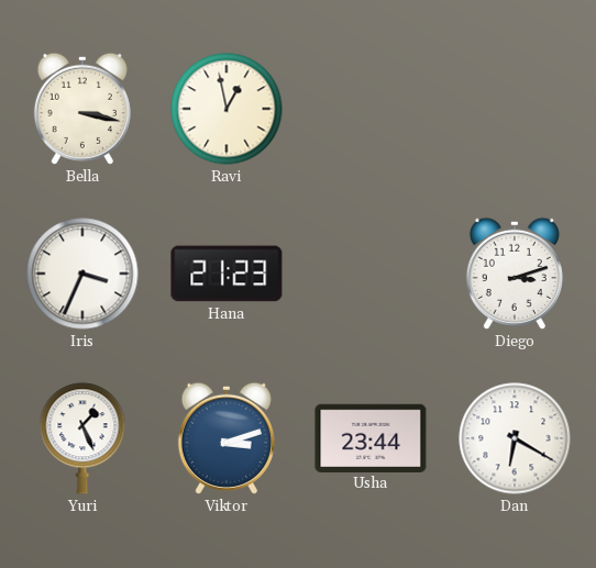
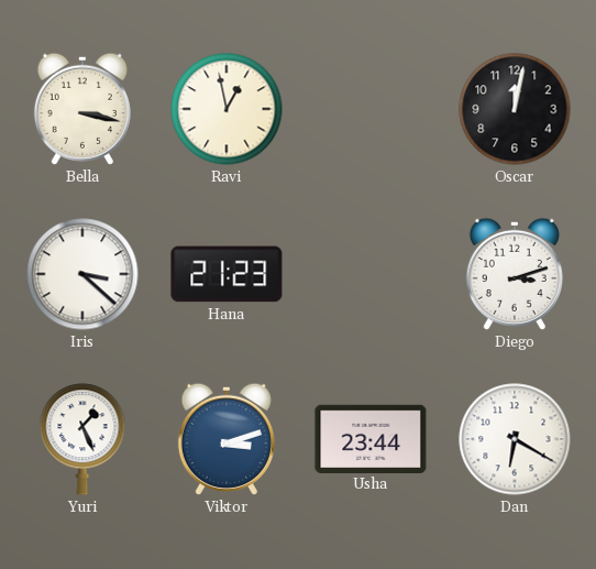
Oscar: none -> 12:02 (515, 109)
Iris: 3:34 -> 3:22 (82, 274)
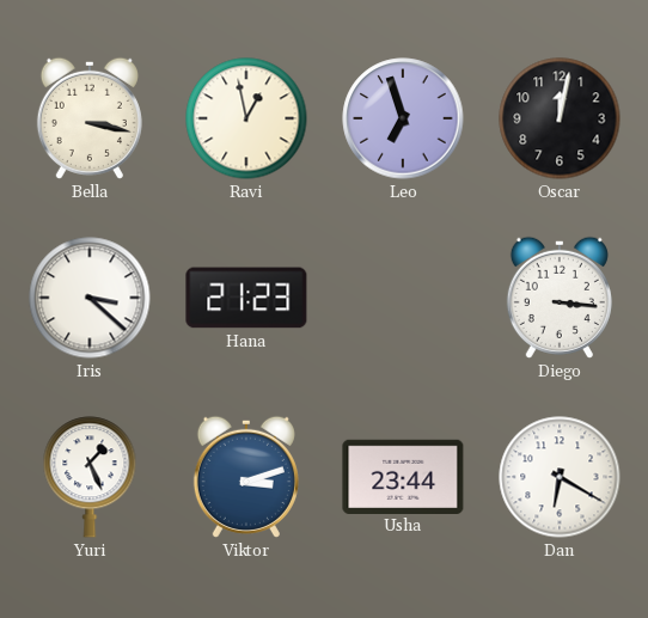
Leo: none -> 6:57 (403, 118)
Diego: 3:12 -> 3:16 (560, 298)
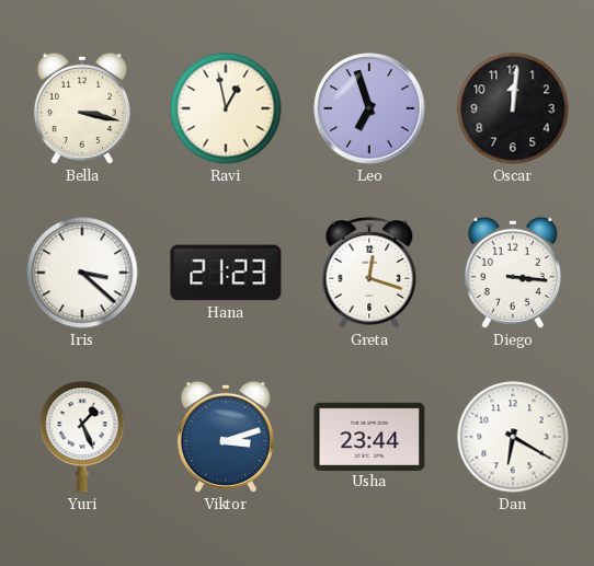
Oscar: 12:02 -> 12:01 (513, 108)
Greta: none -> 12:18 (369, 273)
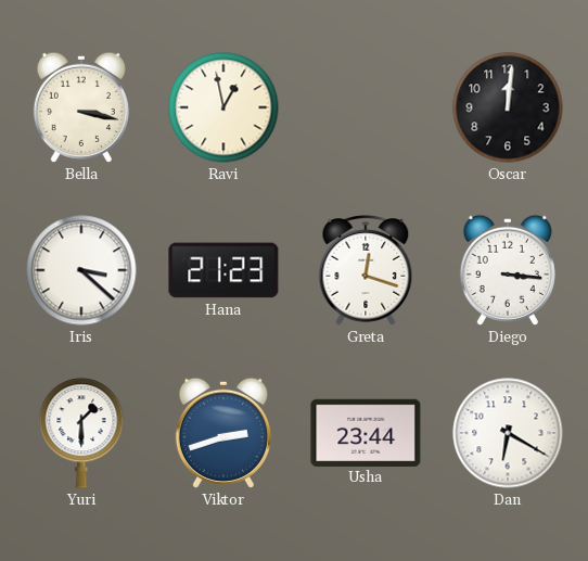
Leo: 6:57 -> none (369, 108)
Yuri: 1:26 -> 1:30 (81, 433)
Viktor: 3:12 -> 2:42 (223, 433)
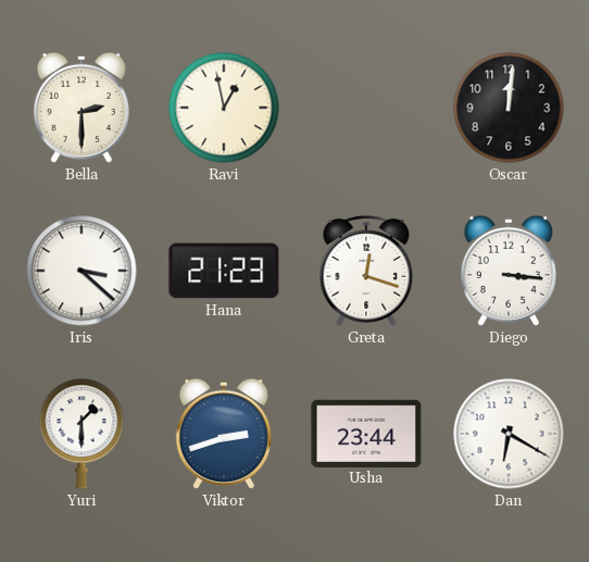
Bella: 3:17 -> 2:30 (82, 108)
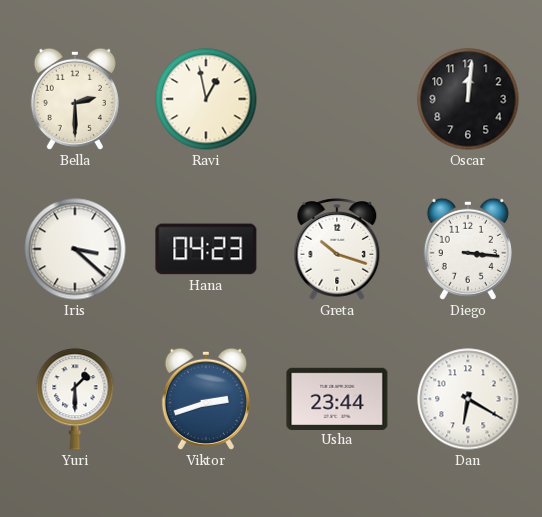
Hana: 21:23 -> 04:23 (206, 249)
Greta: 12:18 -> 10:18 (337, 249)
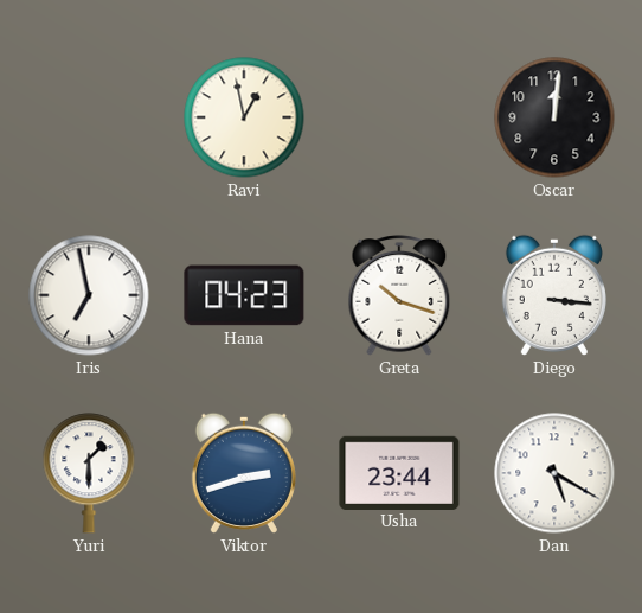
Bella: 2:30 -> none (75, 99)
Iris: 3:22 -> 6:58 (89, 295)
Dan: 6:20 -> 5:20 (554, 473)
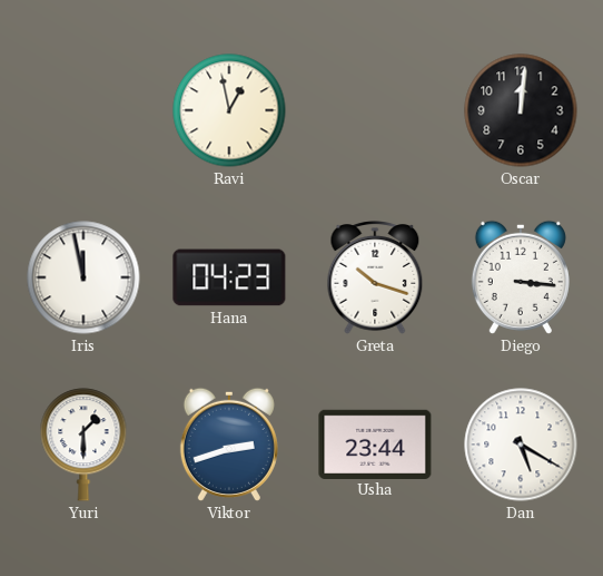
Iris: 6:58 -> 11:58 (83, 277)
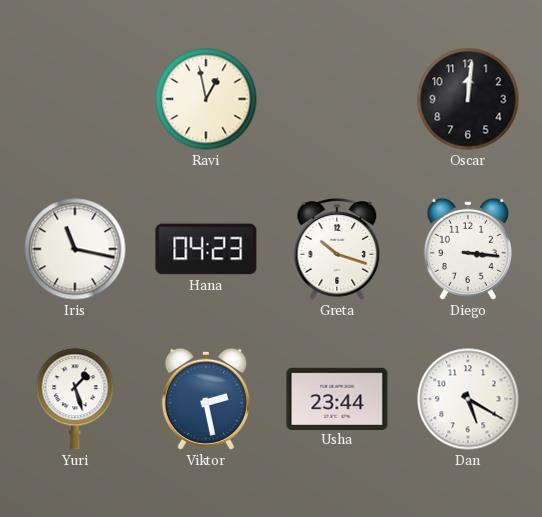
Iris: 11:58 -> 11:17 (75, 249)
Yuri: 1:30 -> 1:27 (75, 399)
Viktor: 2:42 -> 2:28 (206, 399)
